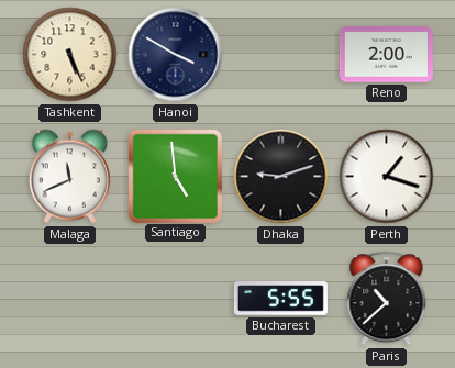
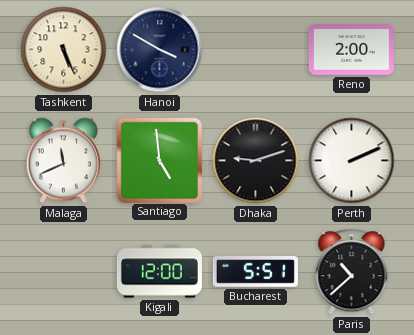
Perth: 1:18 -> 2:11 (352, 161)
Kigali: none -> 12:00 (159, 272)
Bucharest: 5:55 -> 5:51 (255, 272)
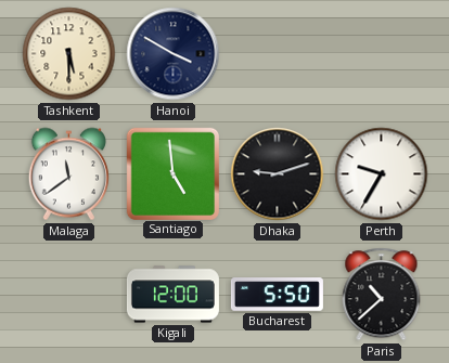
Tashkent: 5:26 -> 5:30 (69, 54)
Reno: 2:00 -> none (351, 50)
Malaga: 11:41 -> 11:39 (68, 174)
Perth: 2:11 -> 9:35 (382, 174)
Bucharest: 5:51 -> 5:50 (277, 295)
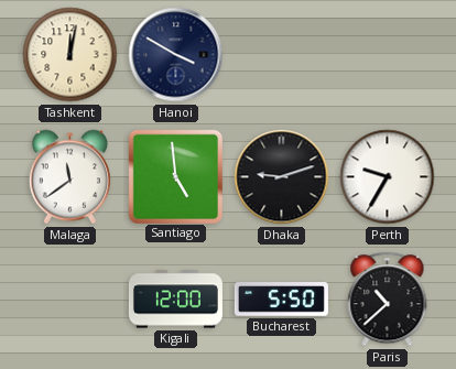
Tashkent: 5:30 -> 12:02 (70, 55)
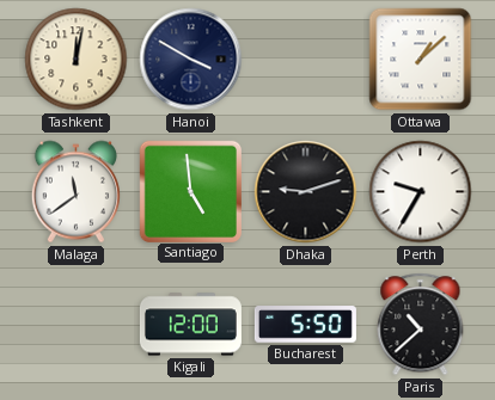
Ottawa: none -> 1:08 (421, 60)
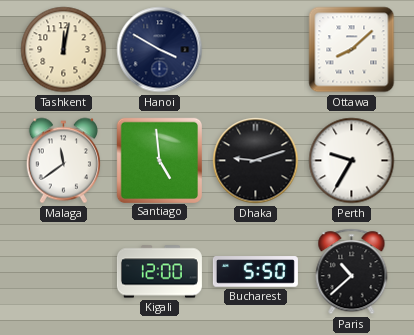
Ottawa: 1:08 -> 8:08 (352, 50)
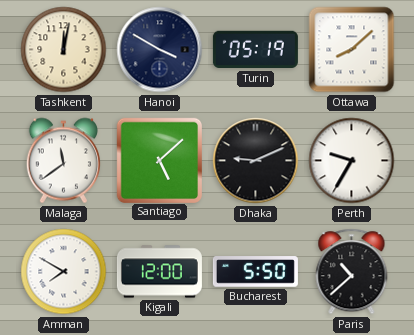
Turin: none -> 05:19 (255, 50)
Santiago: 4:59 -> 5:08 (159, 160)
Dhaka: 9:12 -> 9:11 (256, 161)
Amman: none -> 7:50 (64, 272)
